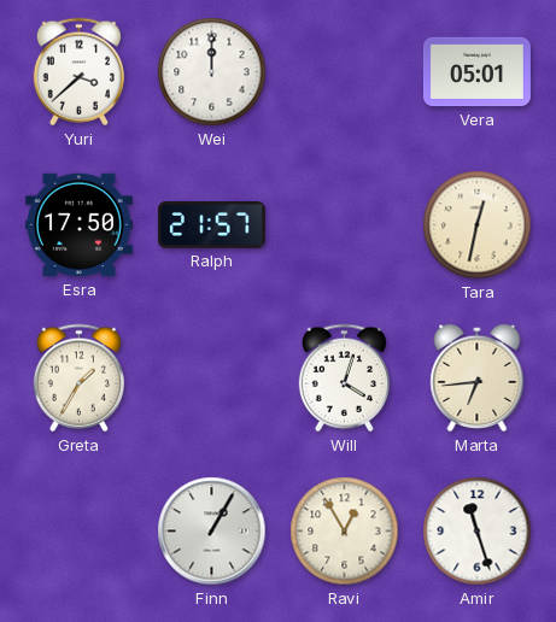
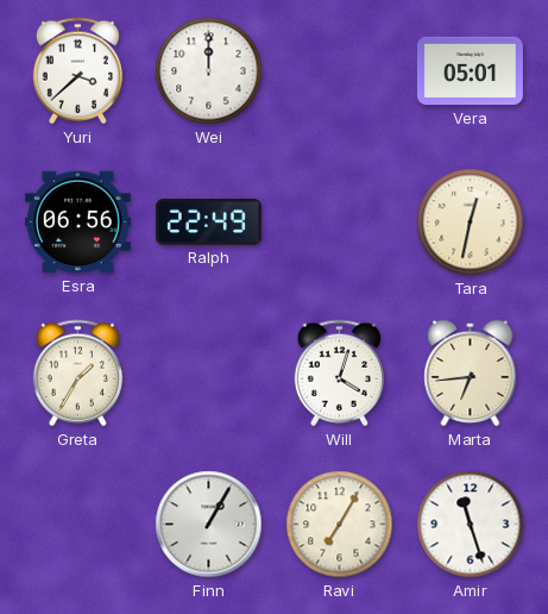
Esra: 17:50 -> 06:56 (77, 223)
Ralph: 21:57 -> 22:49 (208, 221)
Ravi: 12:55 -> 7:05 (340, 525)
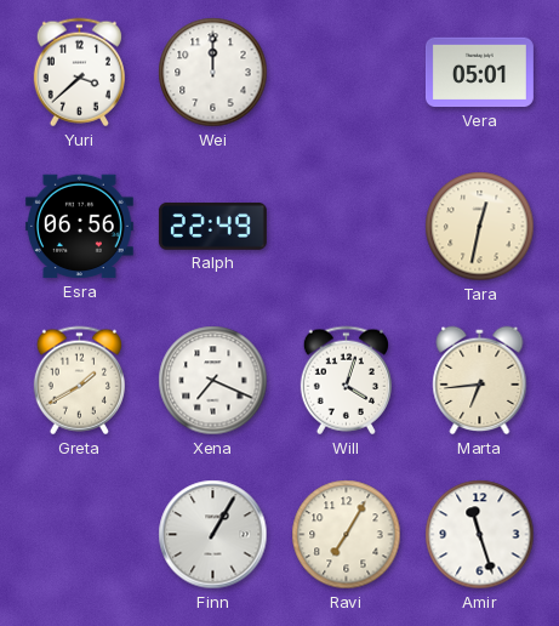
Greta: 1:35 -> 1:40 (79, 381)
Xena: none -> 7:19 (213, 381)
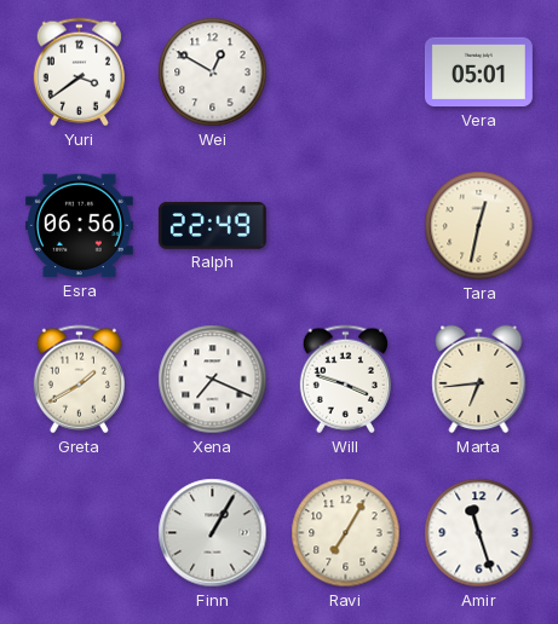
Yuri: 3:38 -> 3:39 (79, 73)
Wei: 12:00 -> 12:50 (213, 73)
Will: 4:03 -> 3:48 (345, 380)
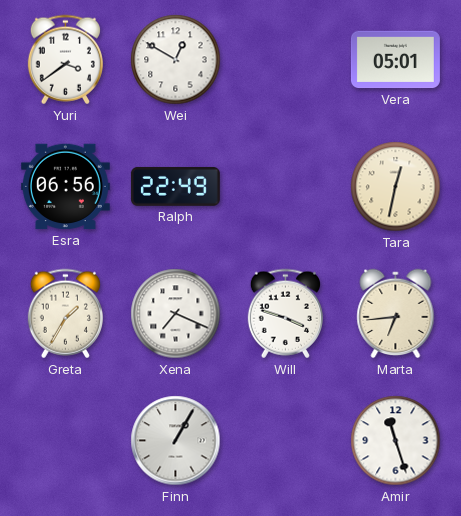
Greta: 1:40 -> 1:35 (65, 314)
Ravi: 7:05 -> none (346, 533)
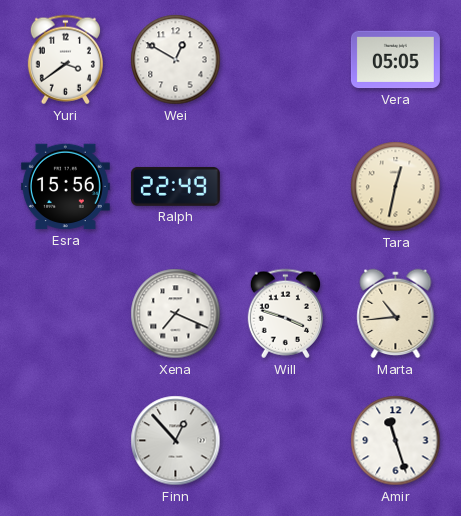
Vera: 05:01 -> 05:05 (395, 60)
Esra: 06:56 -> 15:56 (65, 187)
Greta: 1:35 -> none (65, 314)
Marta: 6:44 -> 10:44 (396, 314)
Finn: 1:05 -> 12:53 (176, 441)
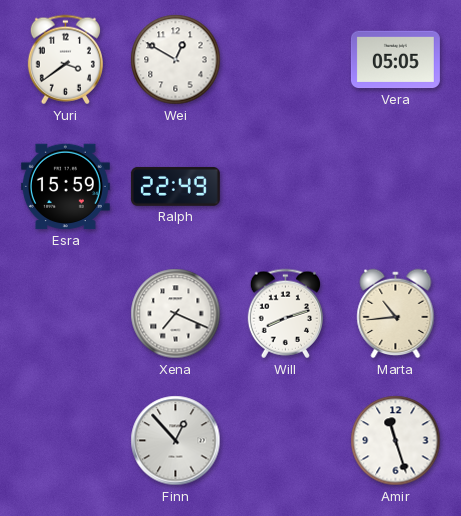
Esra: 15:56 -> 15:59 (65, 187)
Tara: 12:32 -> none (396, 187)
Will: 3:48 -> 8:12 (285, 314)
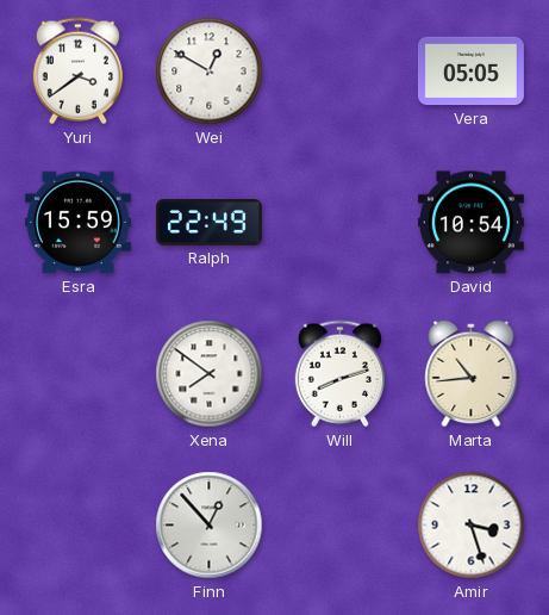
David: none -> 10:54 (470, 223)
Xena: 7:19 -> 7:51 (210, 374)
Amir: 11:27 -> 3:27 (472, 526)
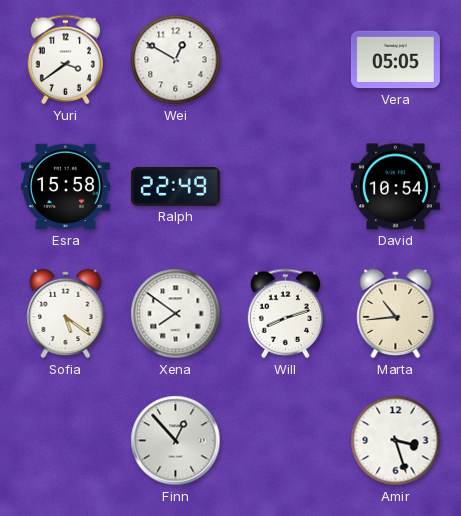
Esra: 15:59 -> 15:58 (65, 187)
Sofia: none -> 5:21 (66, 314)
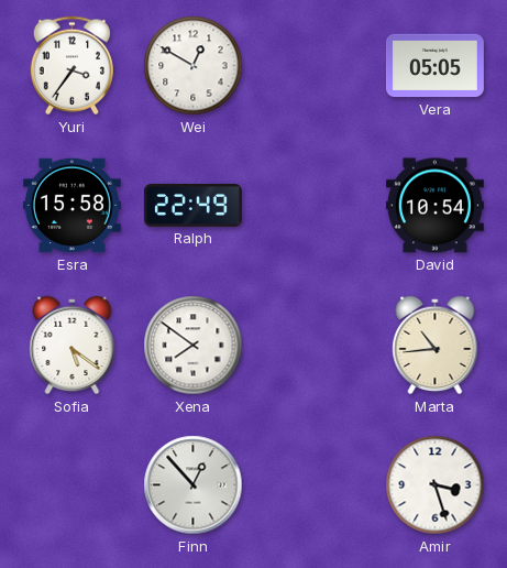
Yuri: 3:39 -> 3:36 (71, 66)
Will: 8:12 -> none (285, 314)
